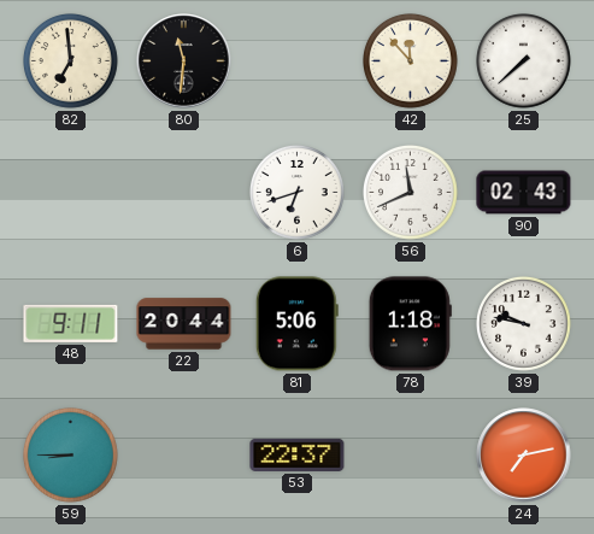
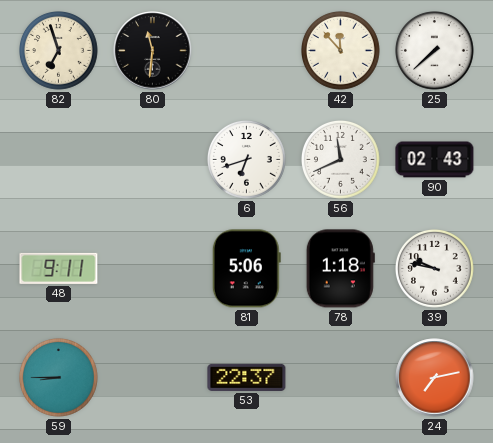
82: 6:59 -> 6:57 (59, 51)
22: 20:44 -> none (184, 324)
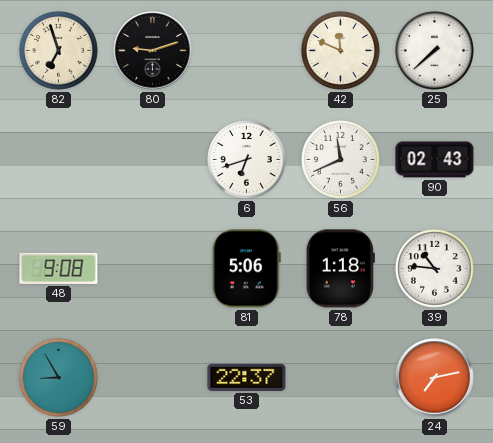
80: 11:31 -> 9:12 (153, 51)
42: 11:53 -> 11:49 (341, 51)
48: 9:11 -> 9:08 (59, 268)
39: 9:47 -> 10:46 (435, 269)
59: 8:45 -> 8:55 (59, 378)
